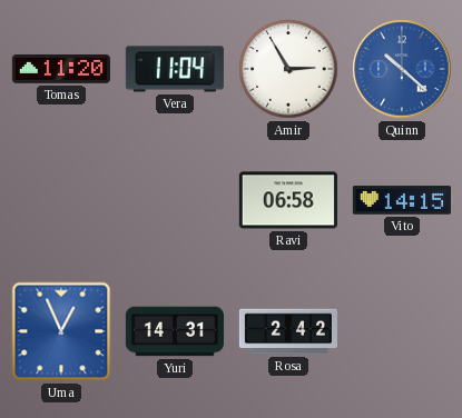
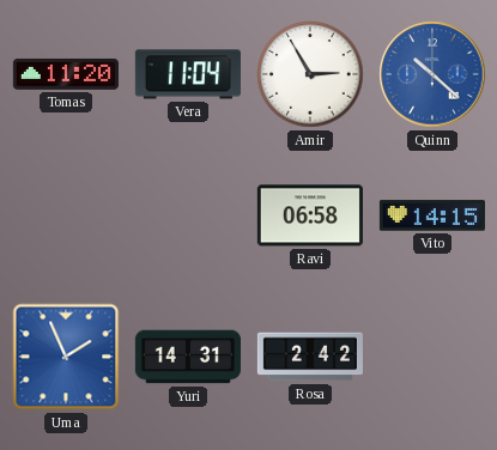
Uma: 12:56 -> 1:56 (66, 357)
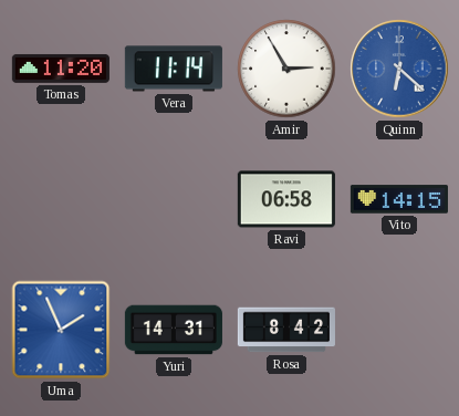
Vera: 11:04 -> 11:14 (174, 69)
Quinn: 10:22 -> 6:22 (399, 69)
Rosa: 2:42 -> 8:42 (286, 330)
